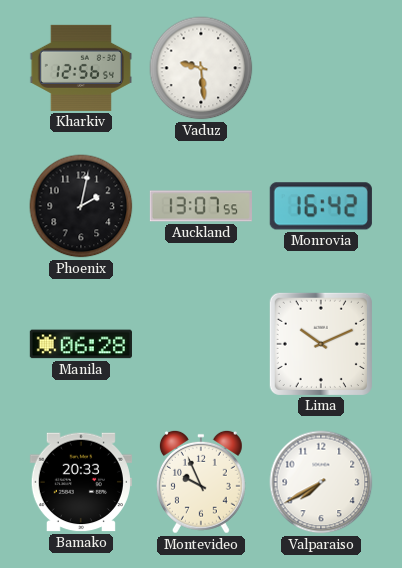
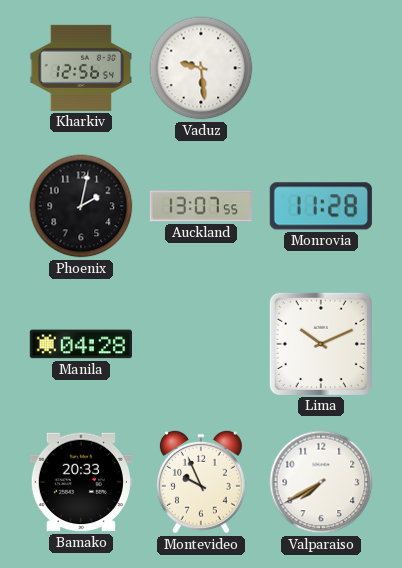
Monrovia: 16:42 -> 11:28 (321, 206)
Manila: 06:28 -> 04:28 (81, 344)
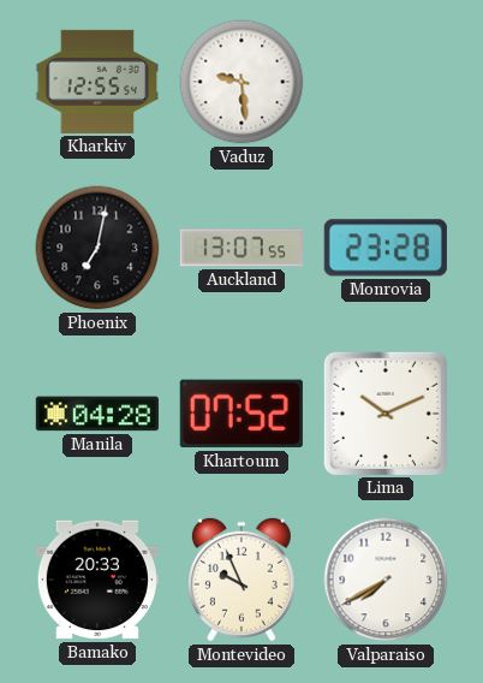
Kharkiv: 12:56 -> 12:55 (97, 82)
Phoenix: 2:02 -> 7:02 (97, 248)
Monrovia: 11:28 -> 23:28 (386, 248)
Khartoum: none -> 07:52 (241, 414)
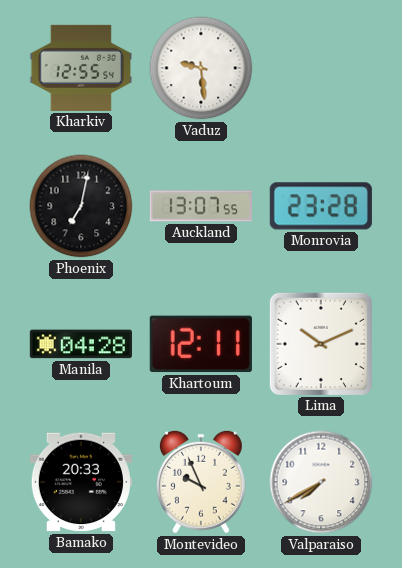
Khartoum: 07:52 -> 12:11 (201, 344)
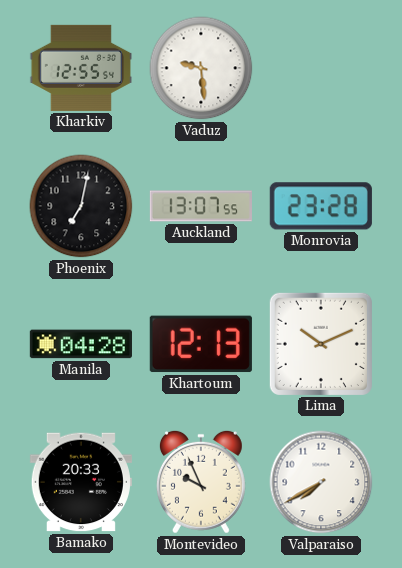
Khartoum: 12:11 -> 12:13 (201, 344)
